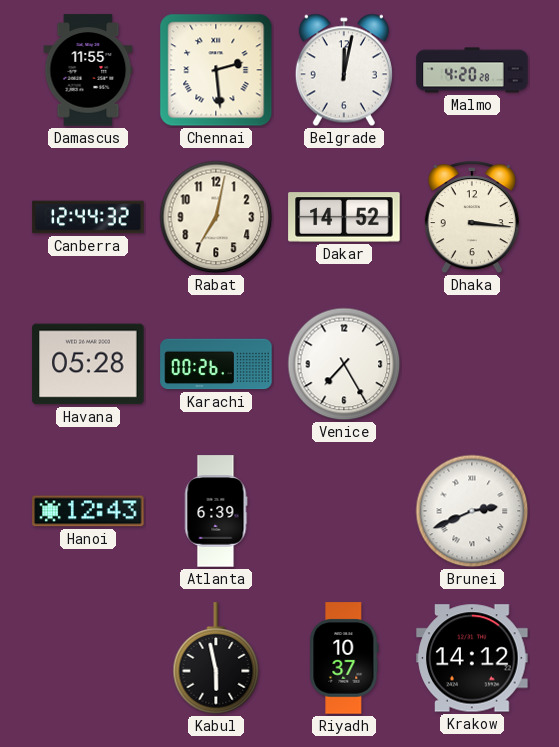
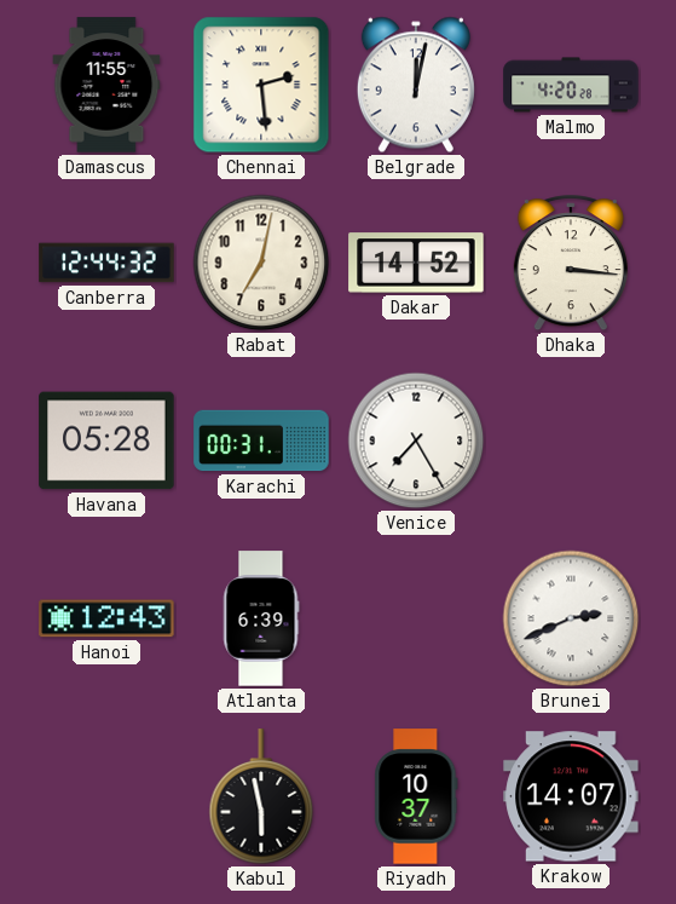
Karachi: 00:26 -> 00:31 (261, 441)
Krakow: 14:12 -> 14:07 (571, 796)
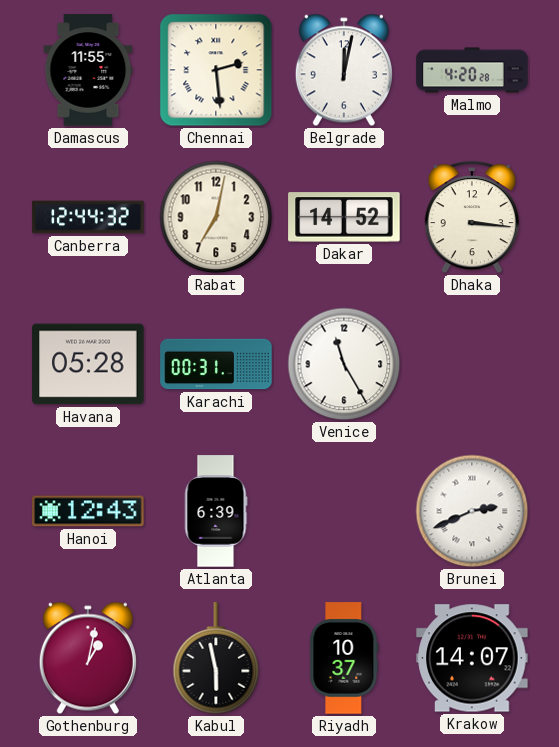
Venice: 7:25 -> 11:25 (344, 364)
Gothenburg: none -> 1:02 (88, 658)
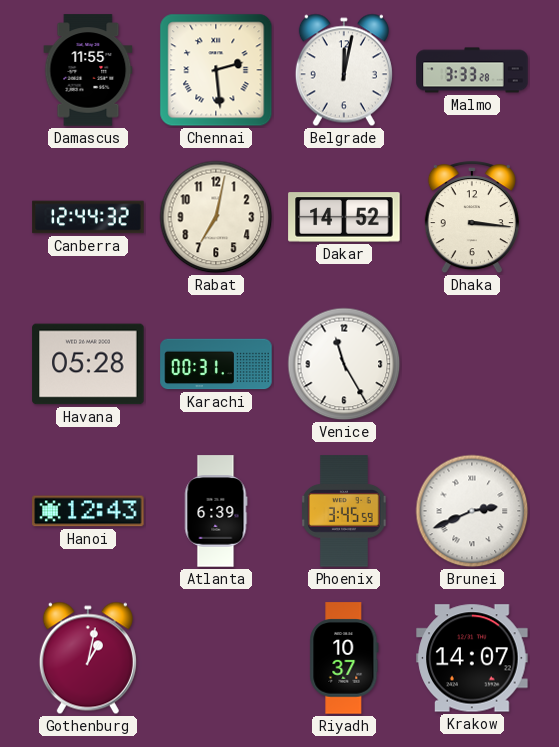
Malmo: 4:20 -> 3:33 (472, 70)
Phoenix: none -> 3:45 (345, 511)
Kabul: 5:58 -> none (216, 659)
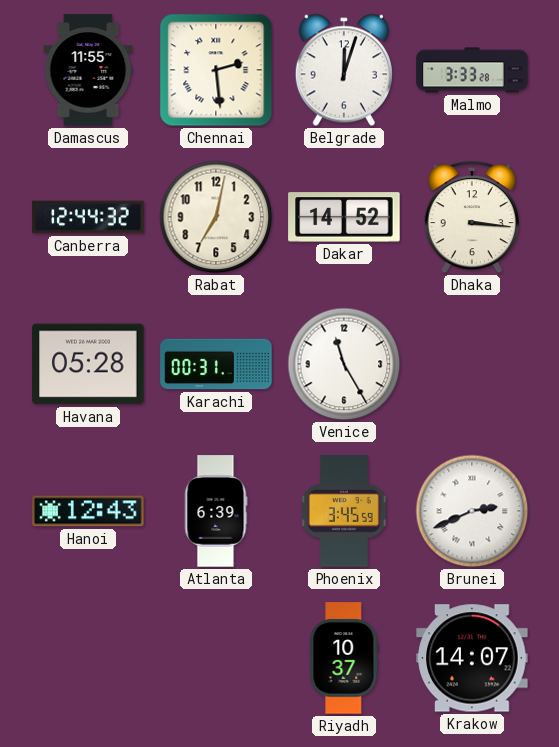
Belgrade: 12:02 -> 12:03 (344, 70)
Gothenburg: 1:02 -> none (88, 658)
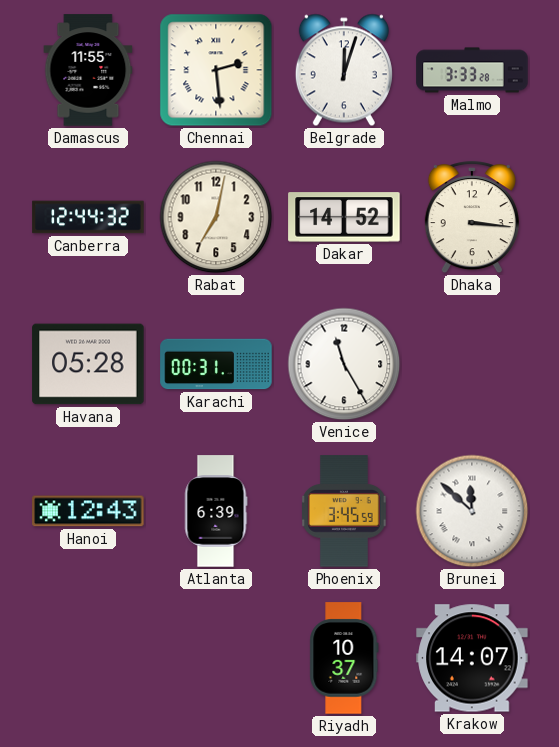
Brunei: 2:41 -> 11:52 (472, 511)
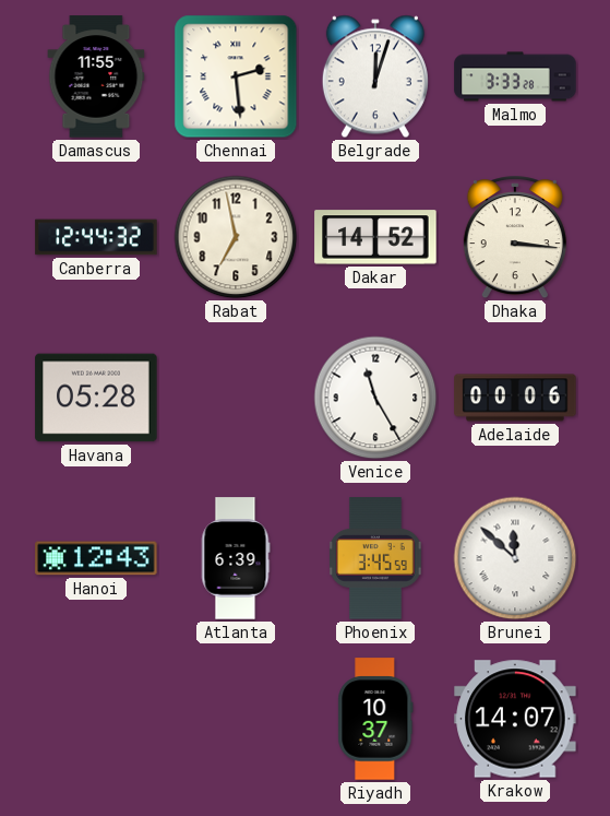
Rabat: 7:02 -> 6:58 (236, 237)
Karachi: 00:31 -> none (216, 364)
Adelaide: none -> 00:06 (515, 398)
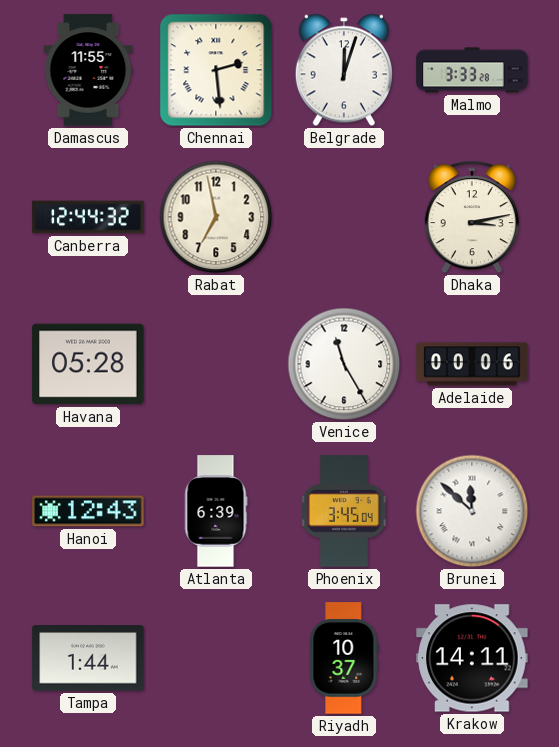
Dakar: 14:52 -> none (375, 237)
Dhaka: 3:16 -> 3:13 (472, 218)
Phoenix: 3:45:59 -> 3:45:04 (345, 511)
Tampa: none -> 1:44 (88, 658)
Krakow: 14:07 -> 14:11 (472, 658)
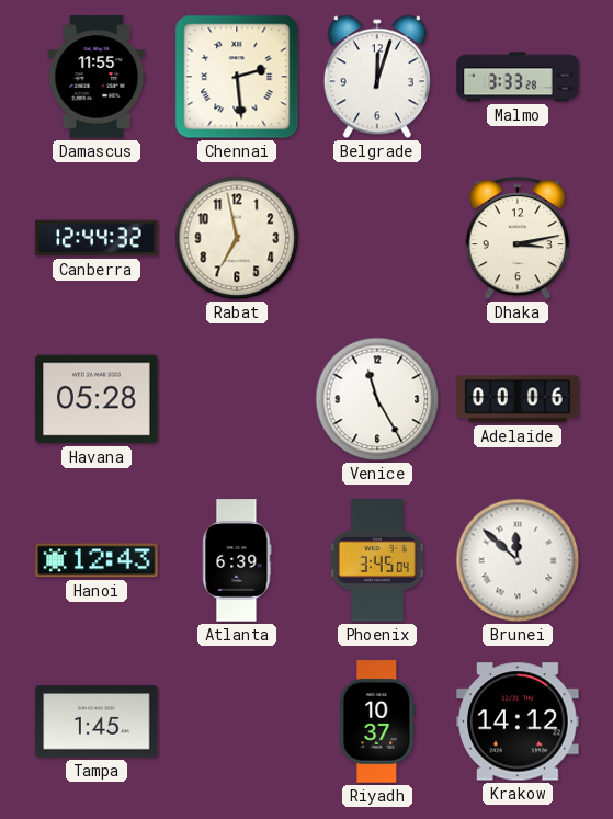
Tampa: 1:44 -> 1:45 (97, 721)
Krakow: 14:11 -> 14:12 (518, 721)
